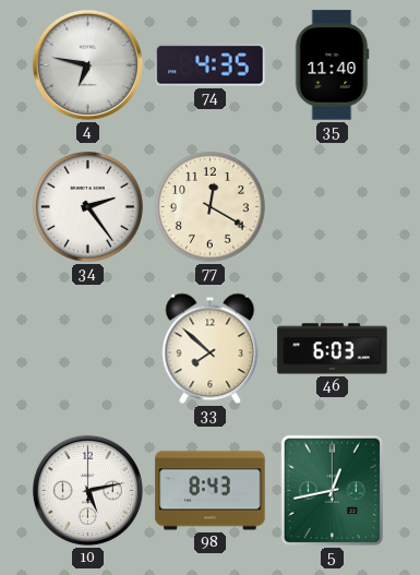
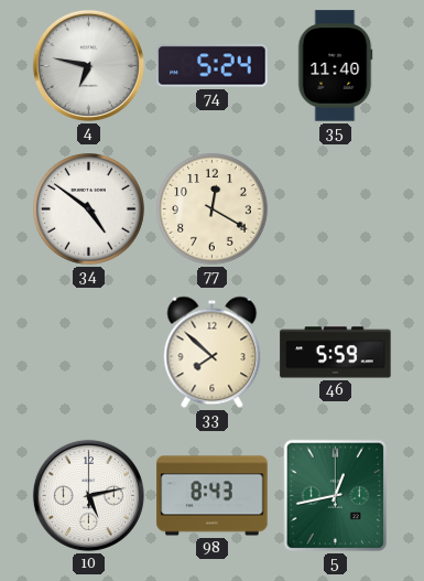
74: 4:35 -> 5:24 (213, 66)
34: 2:24 -> 4:51 (89, 209)
46: 6:03 -> 5:59 (336, 353)
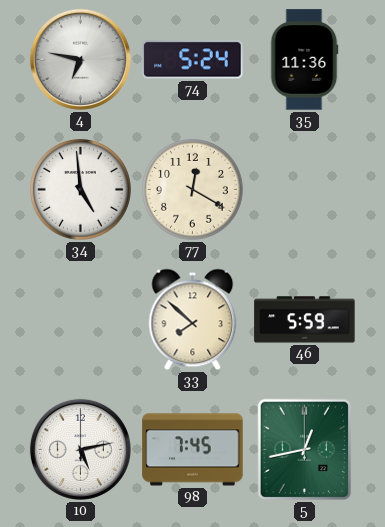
35: 11:40 -> 11:36 (304, 60)
34: 4:51 -> 4:59 (81, 190)
98: 8:43 -> 7:45 (193, 450)
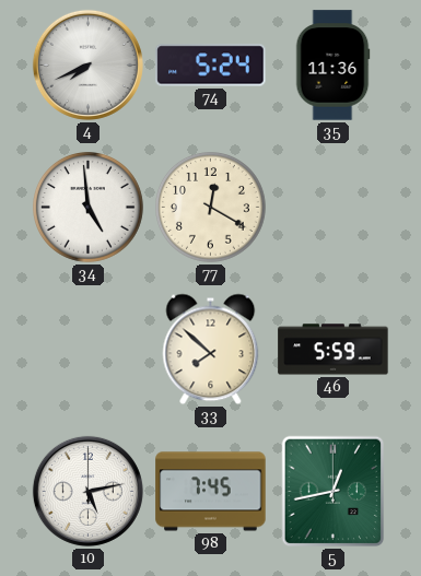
4: 6:47 -> 7:41 (87, 64)
